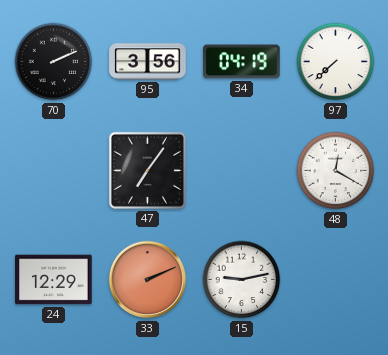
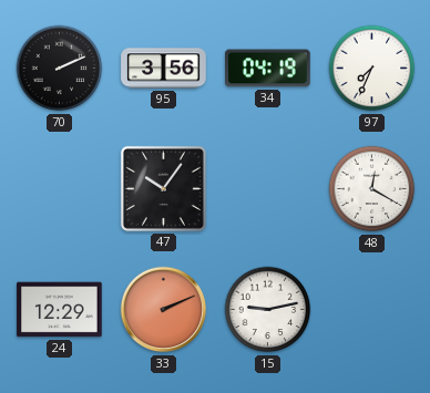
97: 7:38 -> 7:34 (372, 69)
47: 7:06 -> 10:06 (163, 188)
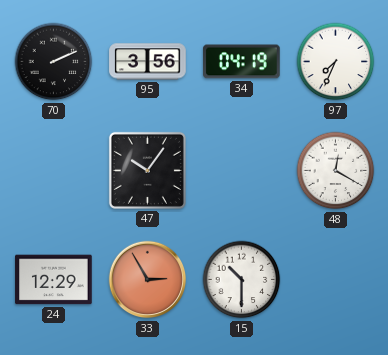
33: 2:11 -> 2:55 (148, 280)
15: 9:13 -> 10:30 (242, 280)
